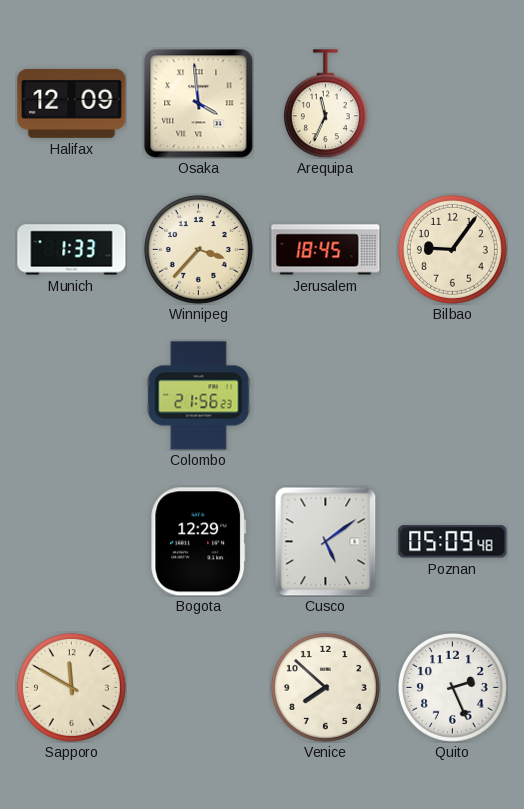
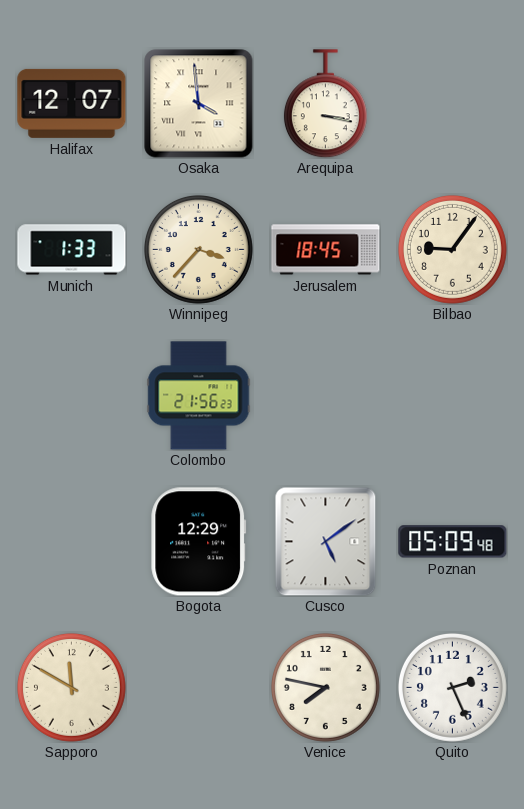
Halifax: 12:09 -> 12:07 (72, 103)
Arequipa: 11:34 -> 3:17 (325, 104)
Venice: 7:52 -> 7:47 (325, 687)
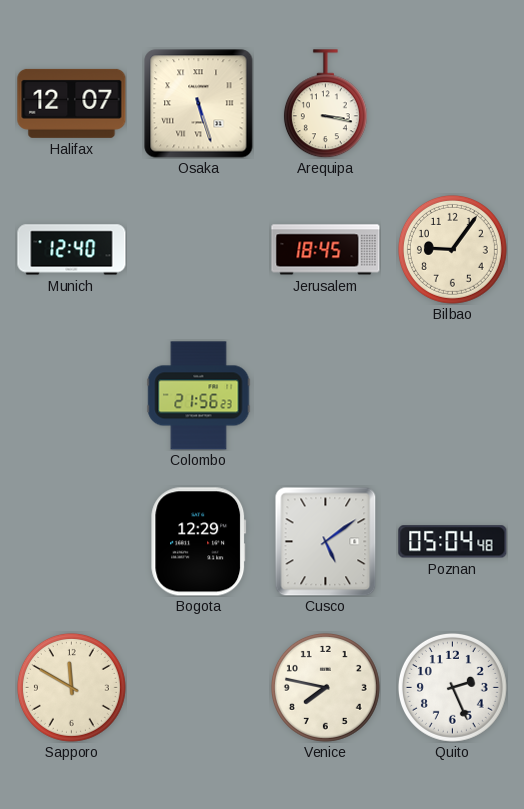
Osaka: 3:59 -> 5:27 (199, 104)
Munich: 1:33 -> 12:40 (72, 250)
Winnipeg: 3:37 -> none (198, 249)
Poznan: 05:09 -> 05:04 (453, 542)
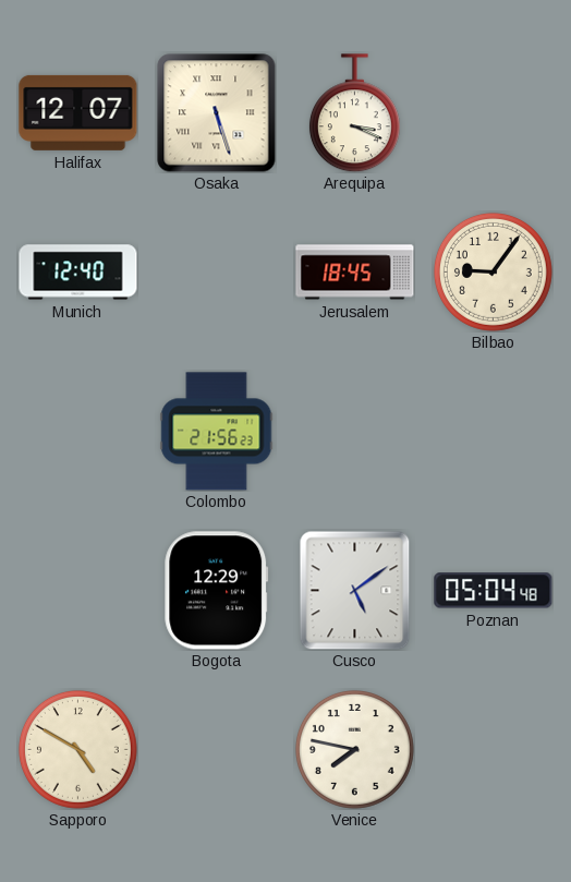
Arequipa: 3:17 -> 3:19 (354, 113)
Sapporo: 11:50 -> 4:50 (77, 749)
Quito: 2:26 -> none (452, 687)
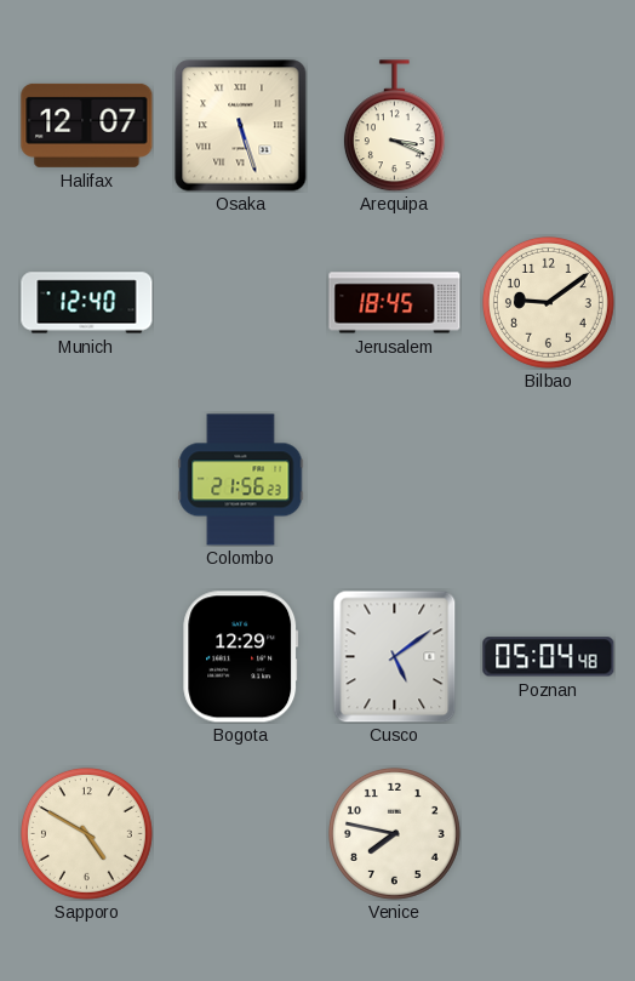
Bilbao: 9:06 -> 9:09 (548, 302)
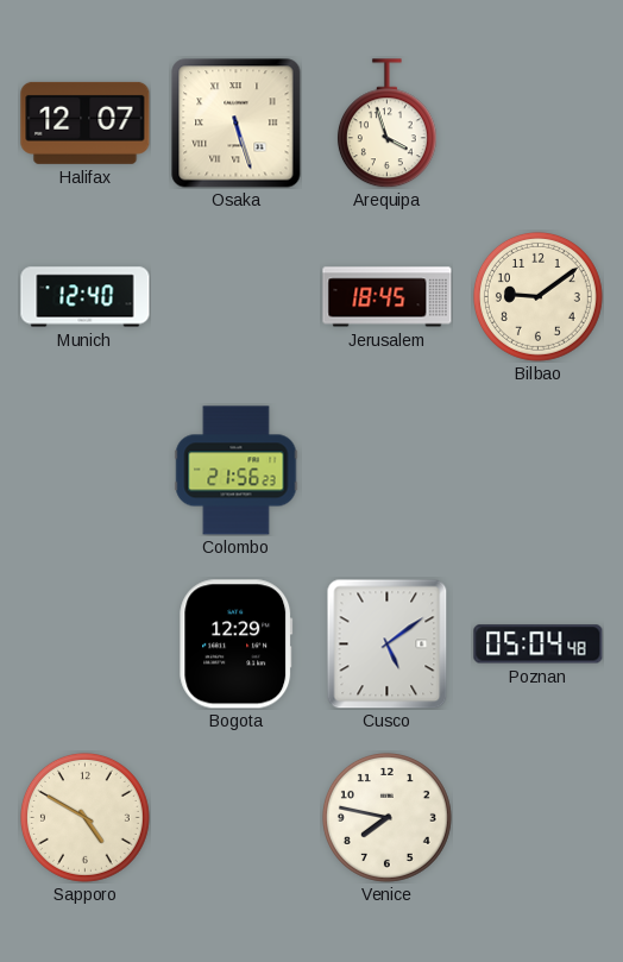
Arequipa: 3:19 -> 3:57 (386, 124)
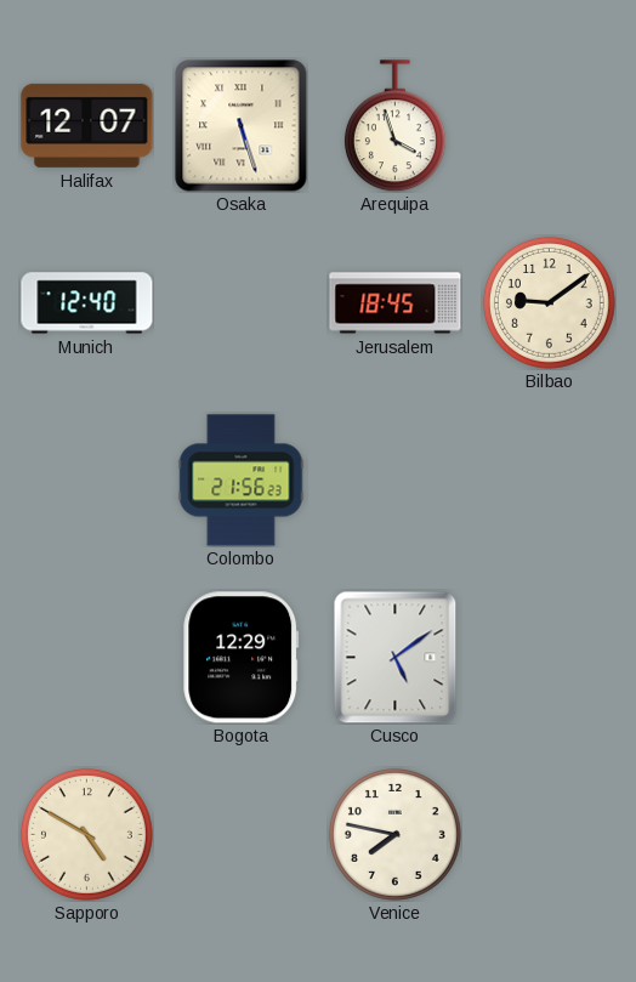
Poznan: 05:04 -> none (539, 645)
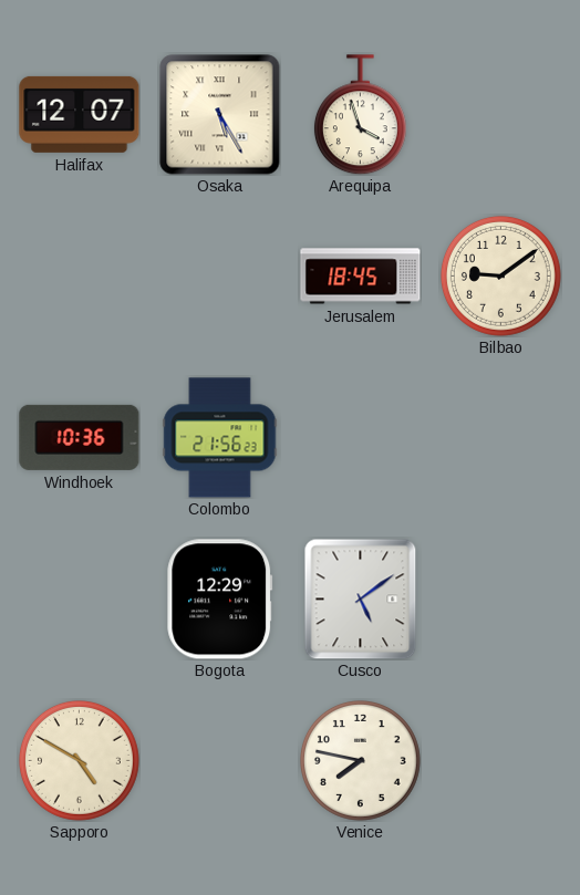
Osaka: 5:27 -> 5:25 (220, 115)
Munich: 12:40 -> none (87, 303)
Windhoek: none -> 10:36 (80, 437)
